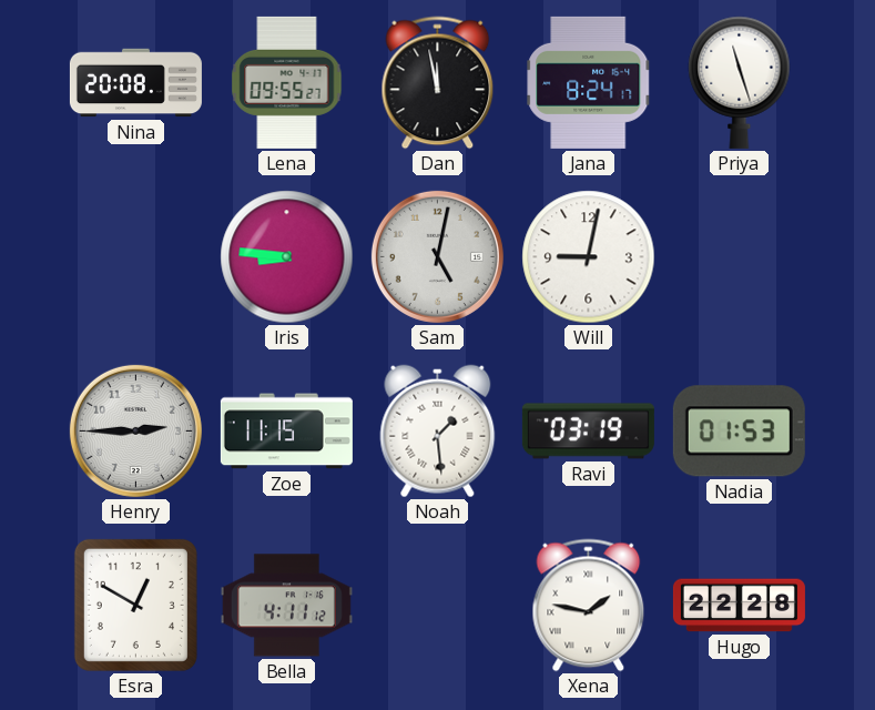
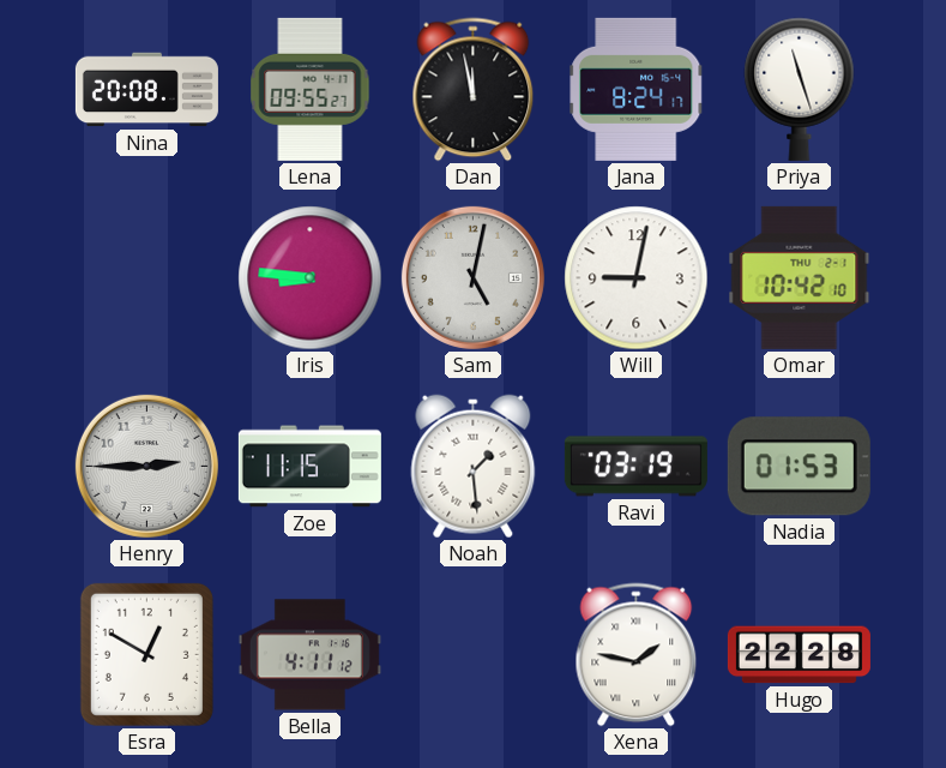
Omar: none -> 10:42 (800, 277)
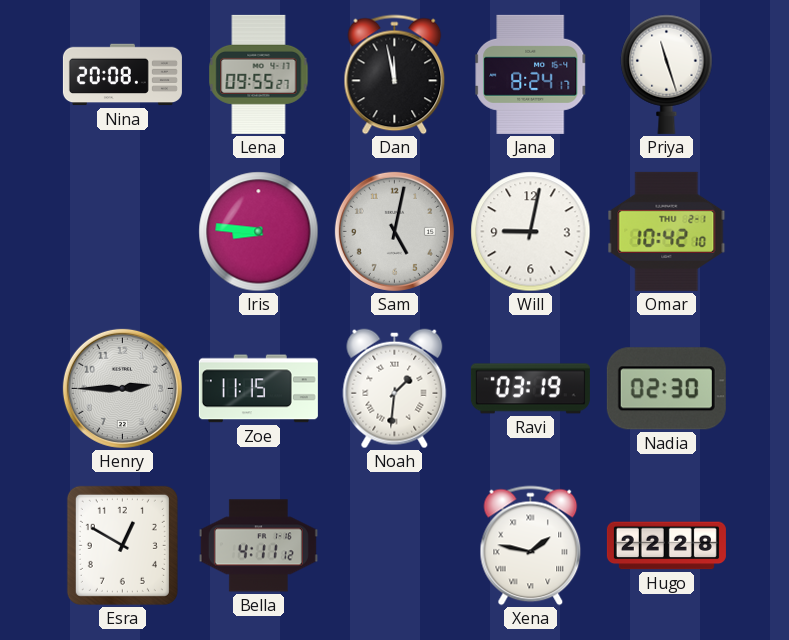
Noah: 1:29 -> 1:31 (395, 389)
Nadia: 01:53 -> 02:30 (666, 389)
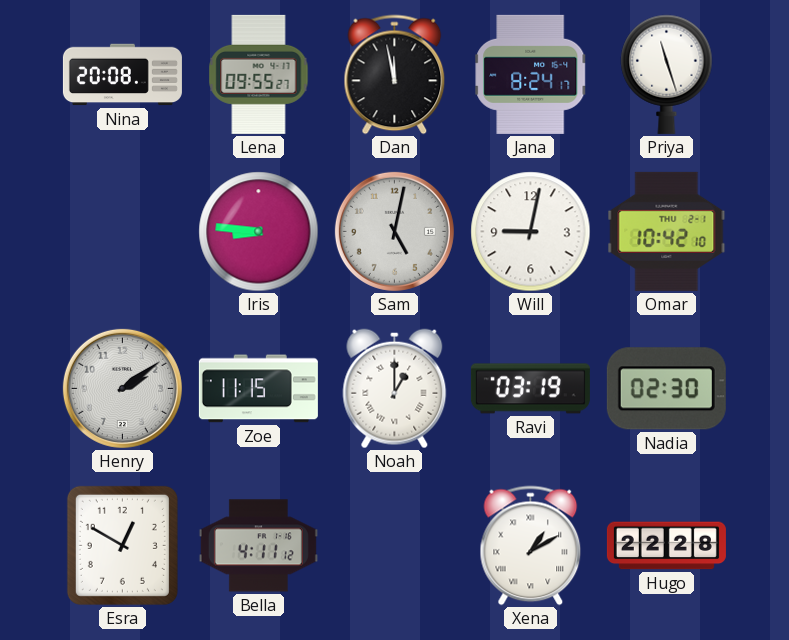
Henry: 2:45 -> 2:09 (122, 388)
Noah: 1:31 -> 1:00 (395, 389)
Xena: 1:47 -> 1:10 (531, 546)
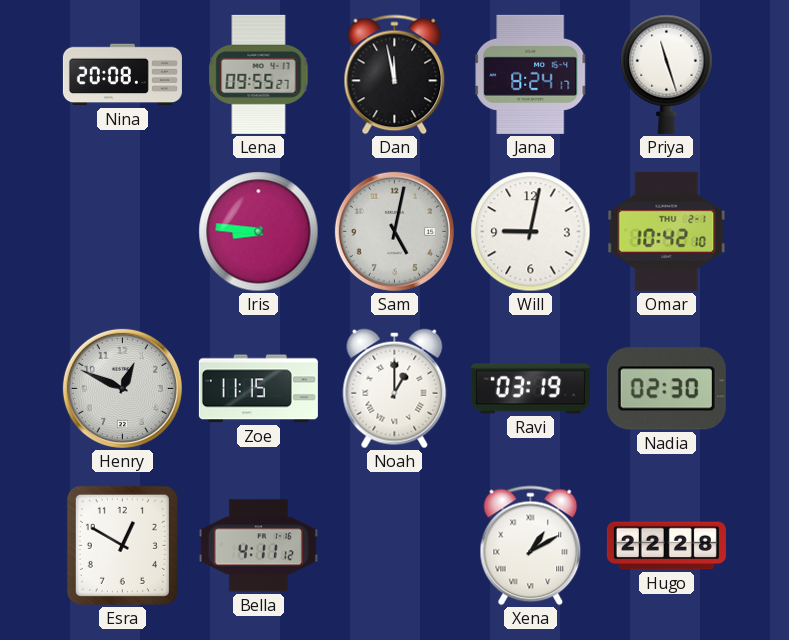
Henry: 2:09 -> 12:49 (122, 388)
